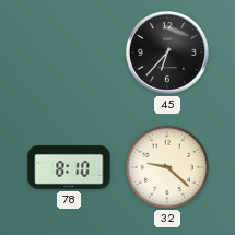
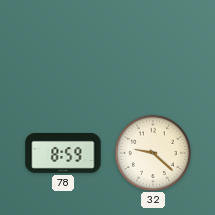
45: 6:37 -> none (168, 54)
78: 8:10 -> 8:59 (63, 153)
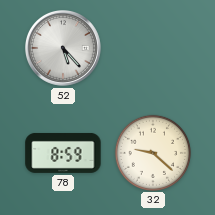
52: none -> 5:23 (64, 49)
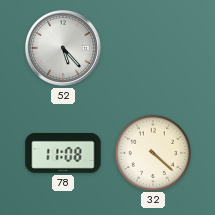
78: 8:59 -> 11:08 (63, 153)
32: 9:22 -> 4:22 (152, 152)
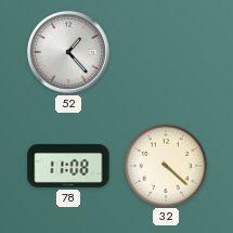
52: 5:23 -> 1:23 (69, 53)
